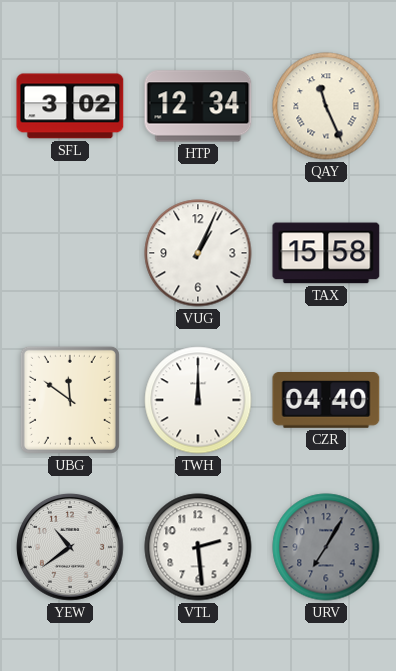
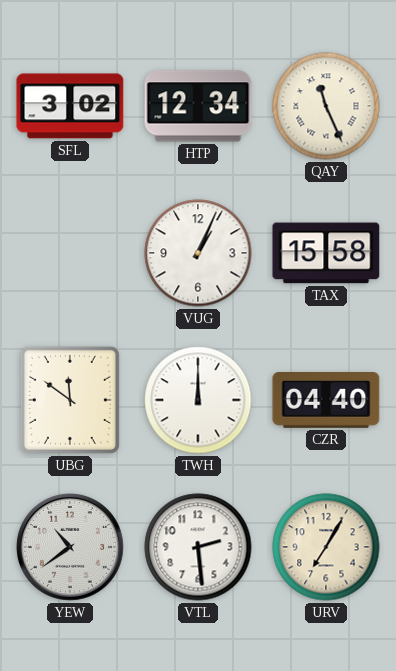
URV dial: grey -> cream (326, 547)
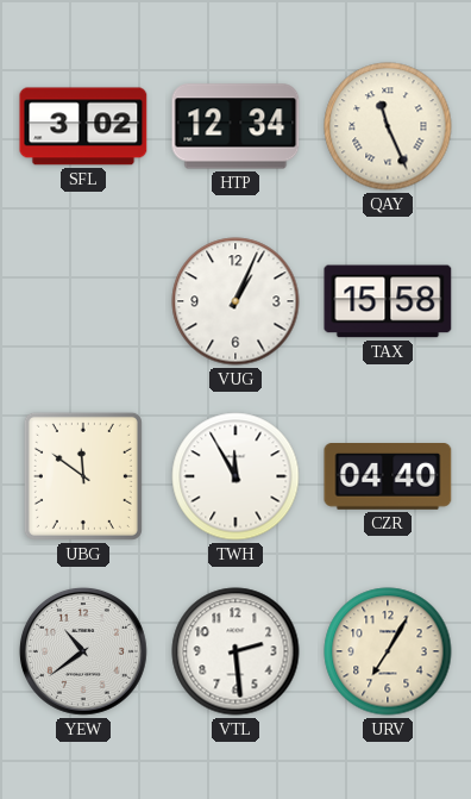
TWH: 12:00 -> 11:55 (235, 476)
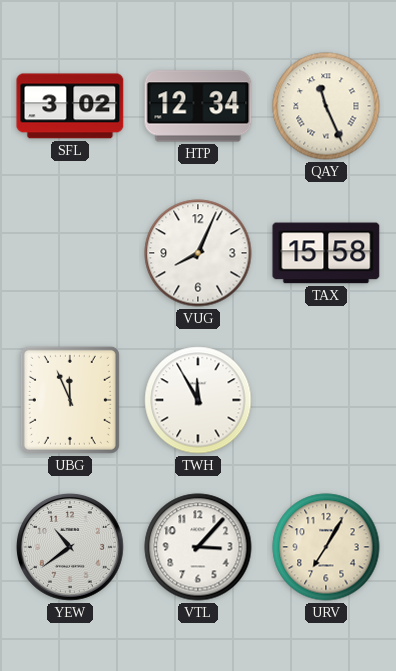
VUG: 1:04 -> 8:04 (198, 253)
UBG: 11:51 -> 11:56 (70, 400)
CZR: 04:40 -> none (388, 477)
VTL: 2:29 -> 3:07 (198, 547)
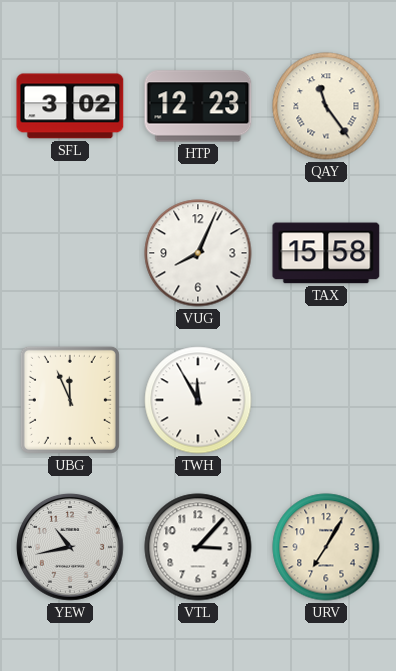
HTP: 12:34 -> 12:23 (198, 106)
QAY: 11:26 -> 11:24 (326, 106)
YEW: 10:39 -> 10:43 (70, 547)
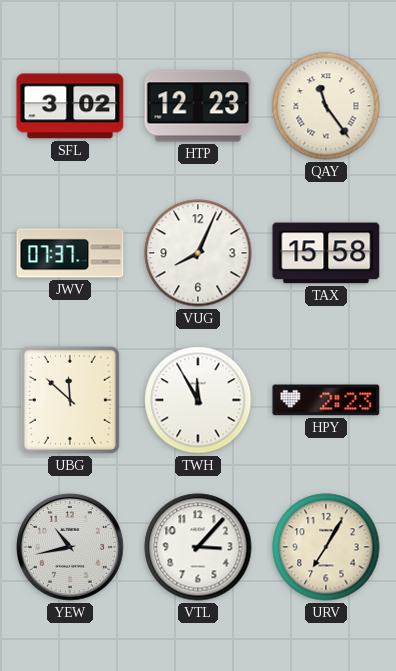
JWV: none -> 07:37 (70, 253)
UBG: 11:56 -> 11:52 (70, 400)
HPY: none -> 2:23 (326, 400)
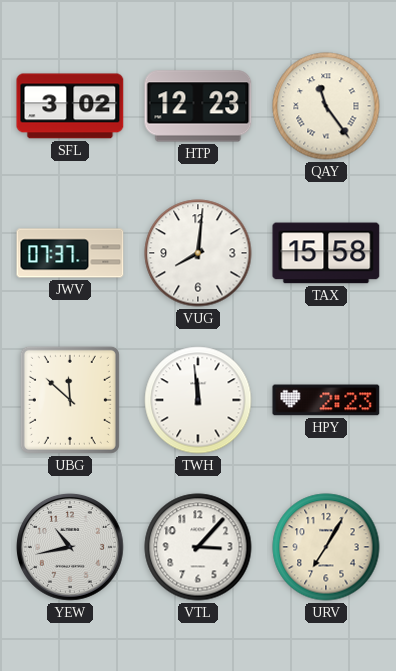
VUG: 8:04 -> 8:01 (198, 253)
TWH: 11:55 -> 11:59 (198, 400)
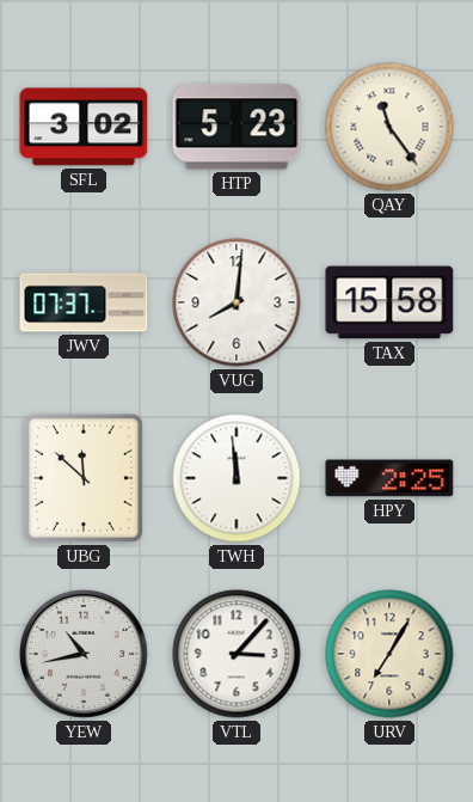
HTP: 12:23 -> 5:23 (236, 127)
HPY: 2:23 -> 2:25 (389, 478)
